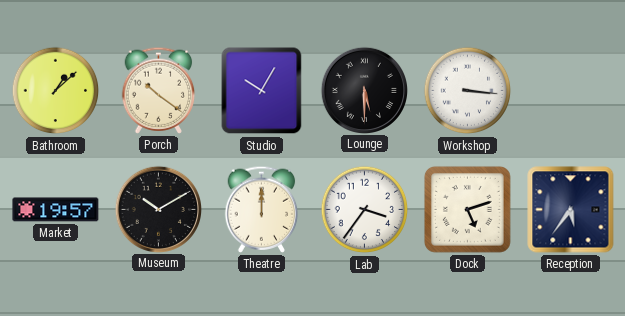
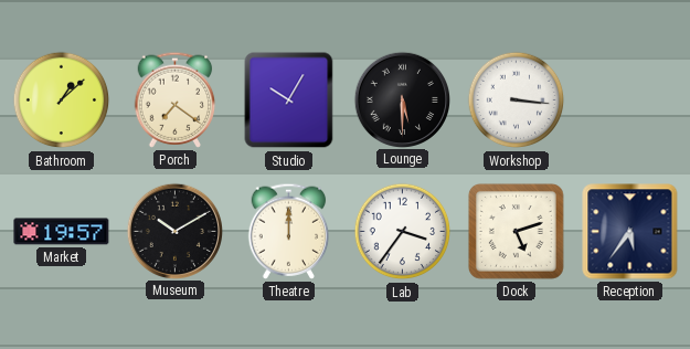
Porch: 10:21 -> 7:21 (176, 99)
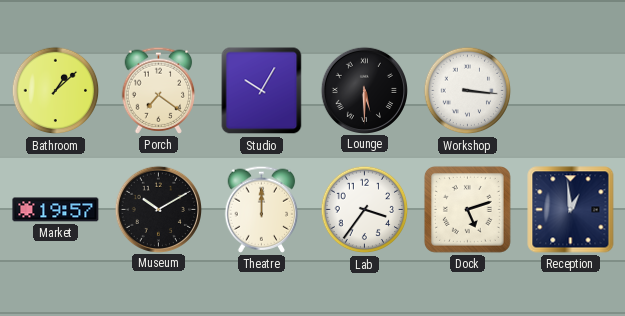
Reception: 5:36 -> 12:59 (571, 210)
